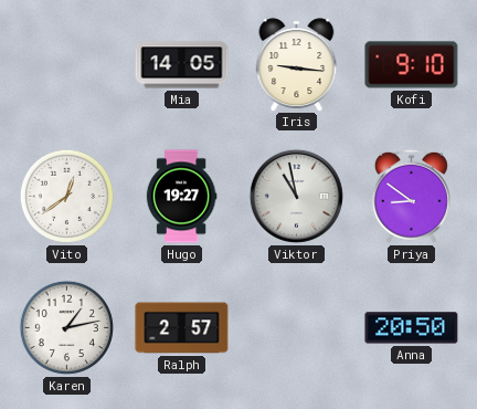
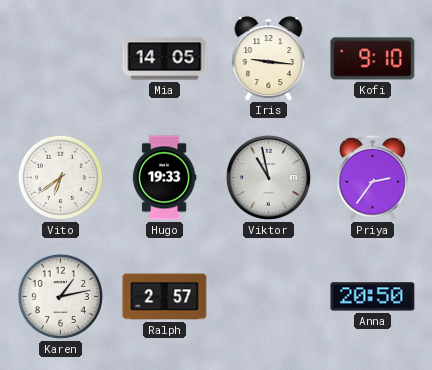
Vito: 12:39 -> 6:39 (60, 177)
Hugo: 19:27 -> 19:33 (164, 178)
Priya: 8:51 -> 2:36 (372, 177)
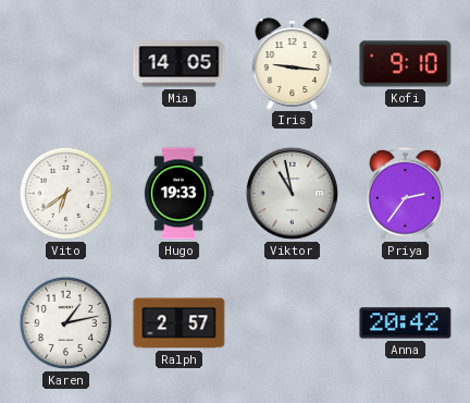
Anna: 20:50 -> 20:42 (406, 323)
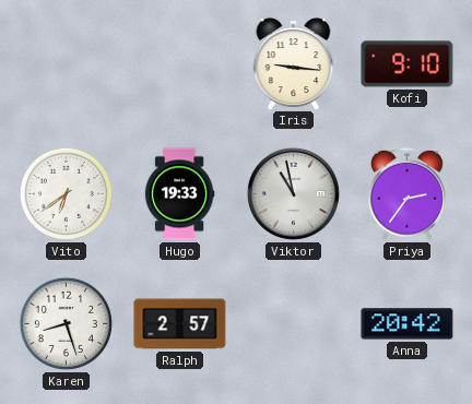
Mia: 14:05 -> none (180, 64)
Karen: 1:13 -> 8:27 (66, 323)
